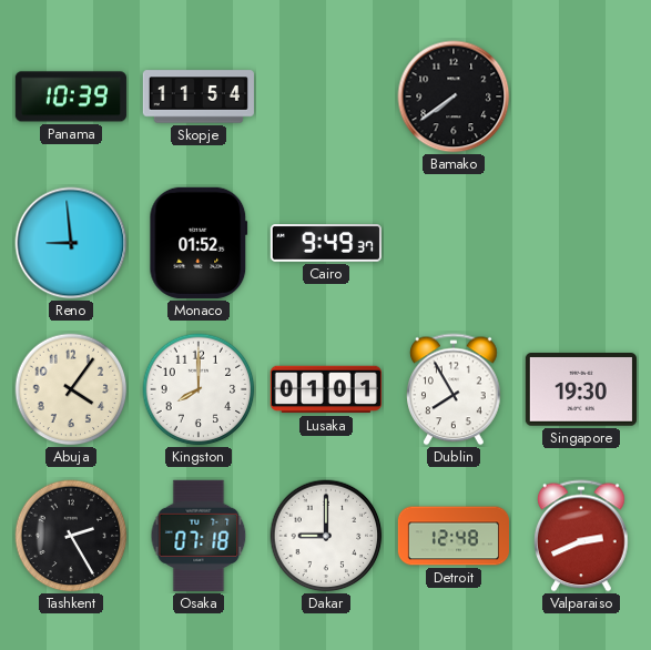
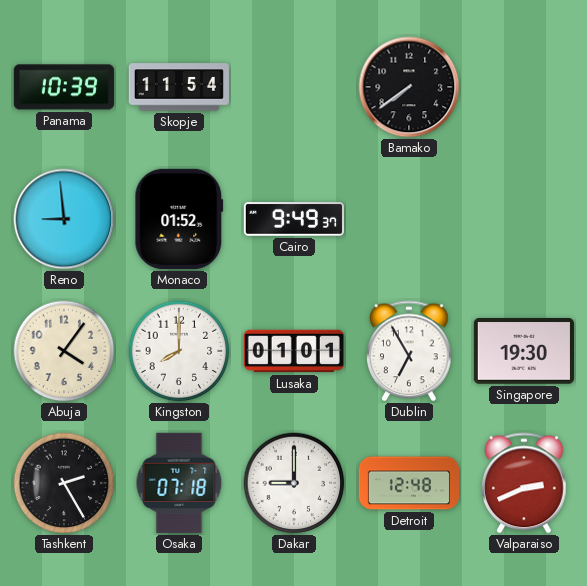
Dublin: 7:55 -> 6:55 (409, 351)
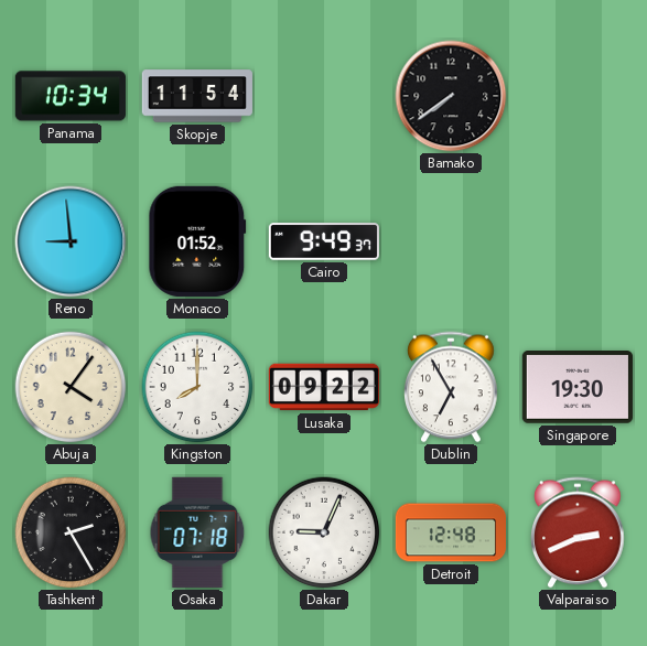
Panama: 10:39 -> 10:34 (71, 96)
Lusaka: 01:01 -> 09:22 (324, 387)
Dakar: 9:00 -> 9:04 (324, 532)
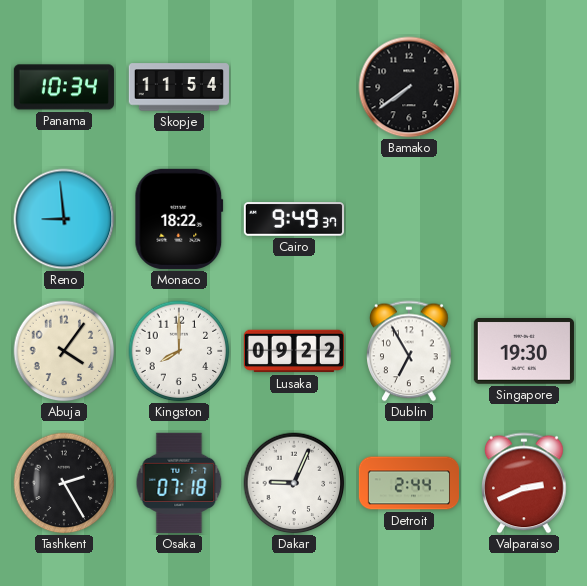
Monaco: 01:52 -> 18:22 (179, 219)
Detroit: 12:48 -> 2:44 (408, 483)
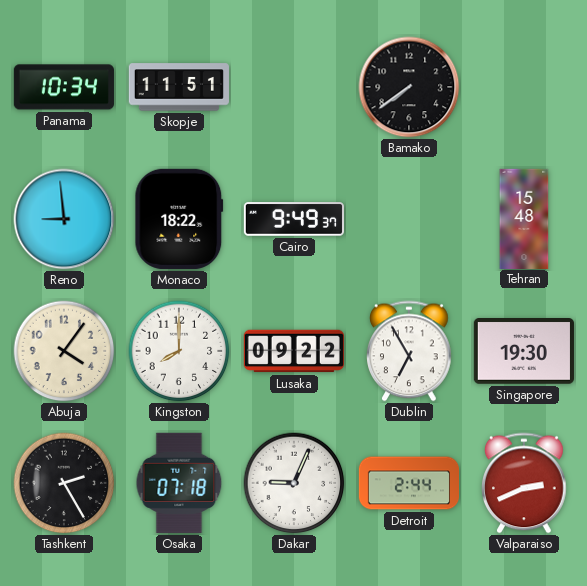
Skopje: 11:54 -> 11:51 (179, 87)
Tehran: none -> 15:48 (524, 218)
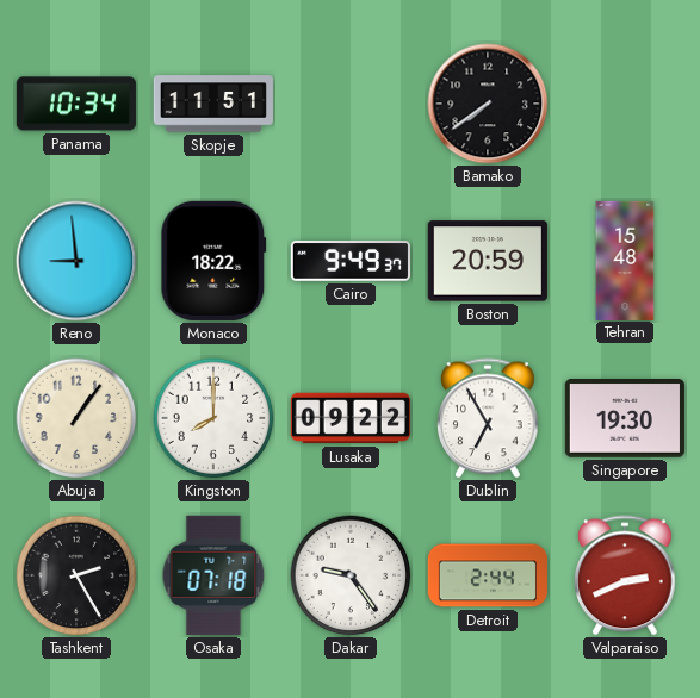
Boston: none -> 20:59 (488, 261)
Abuja: 4:06 -> 1:06 (76, 418)
Dakar: 9:04 -> 9:24 (351, 575)
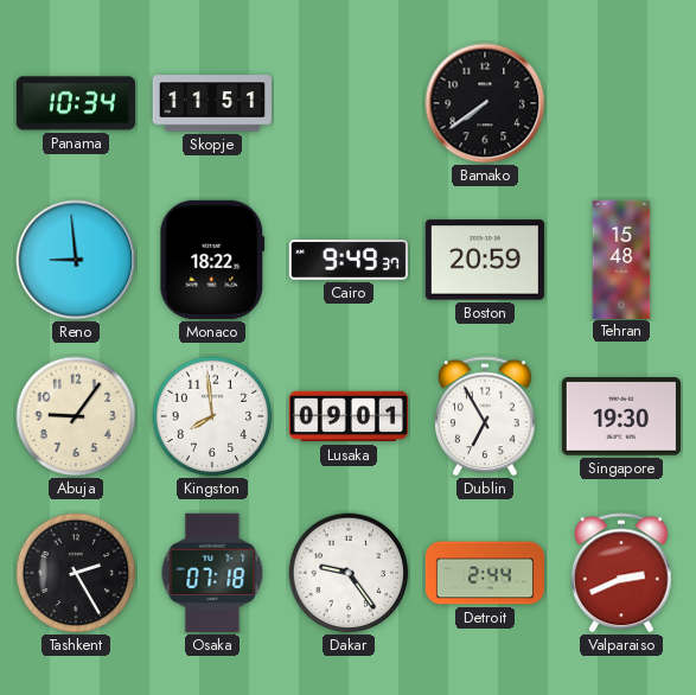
Abuja: 1:06 -> 9:06 (76, 416)
Kingston: 8:00 -> 7:59 (212, 416)
Lusaka: 09:22 -> 09:01 (349, 416)
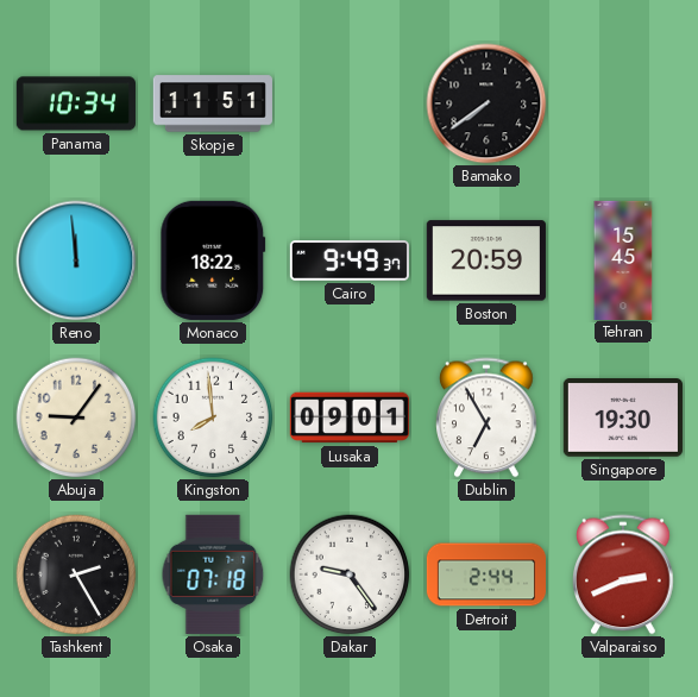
Reno: 8:59 -> 11:59 (76, 260)
Tehran: 15:48 -> 15:45 (623, 259)
